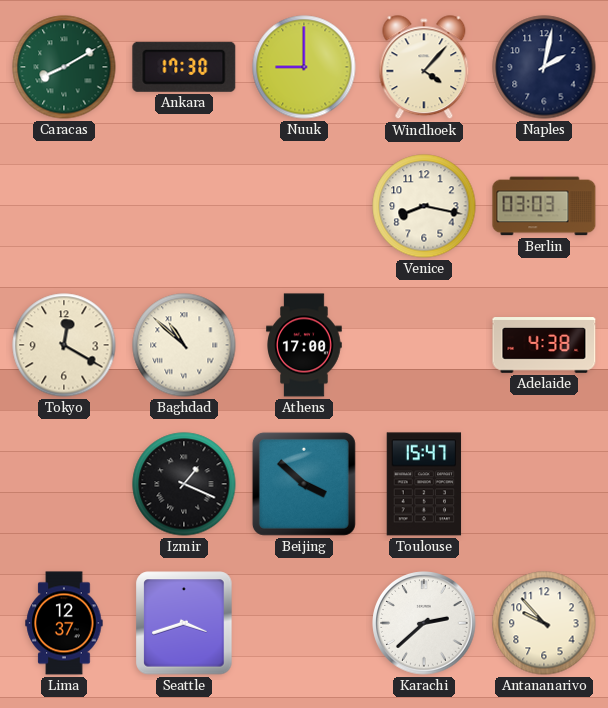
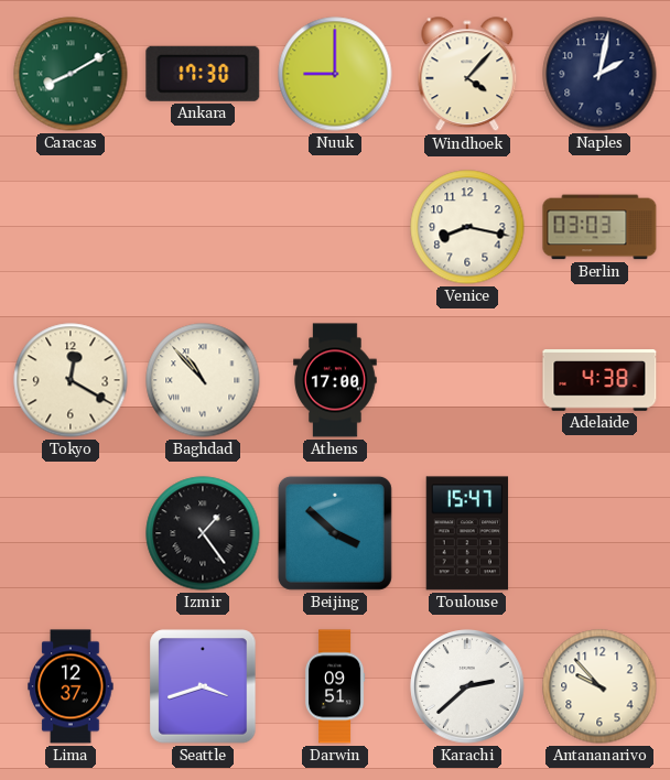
Baghdad: 10:52 -> 10:53 (203, 380)
Izmir: 1:19 -> 1:24 (203, 533)
Darwin: none -> 09:51 (336, 686)
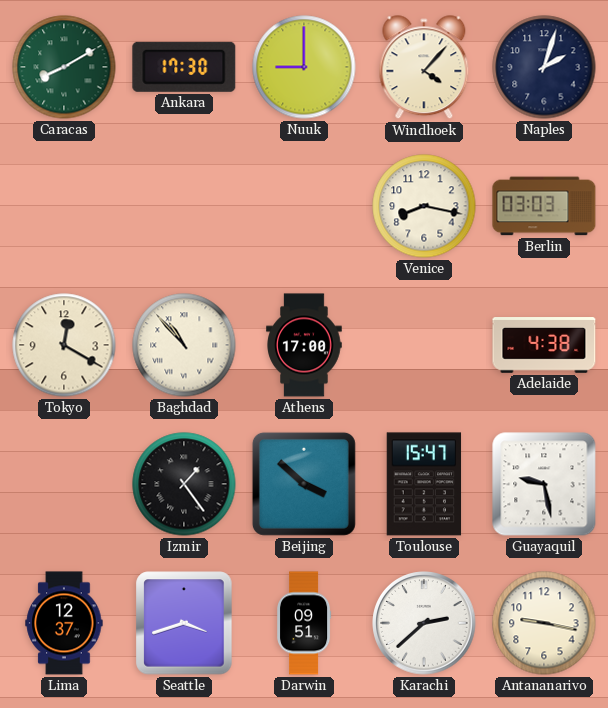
Naples: 2:02 -> 2:03 (544, 67)
Guayaquil: none -> 9:28 (544, 484)
Antananarivo: 9:53 -> 9:17 (544, 623)
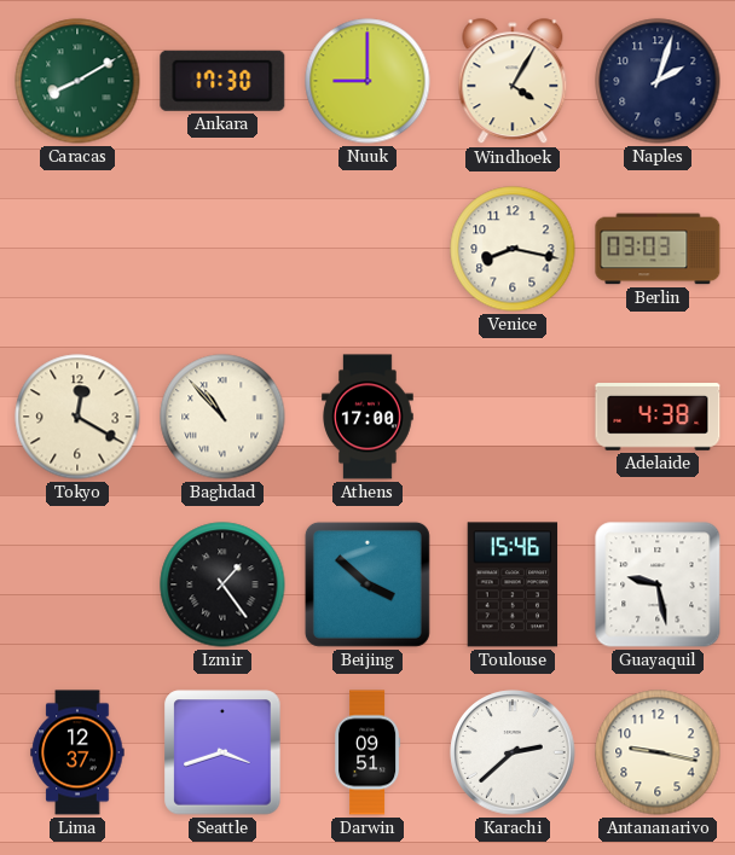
Windhoek: 4:07 -> 4:05 (513, 82)
Toulouse: 15:47 -> 15:46 (513, 584)
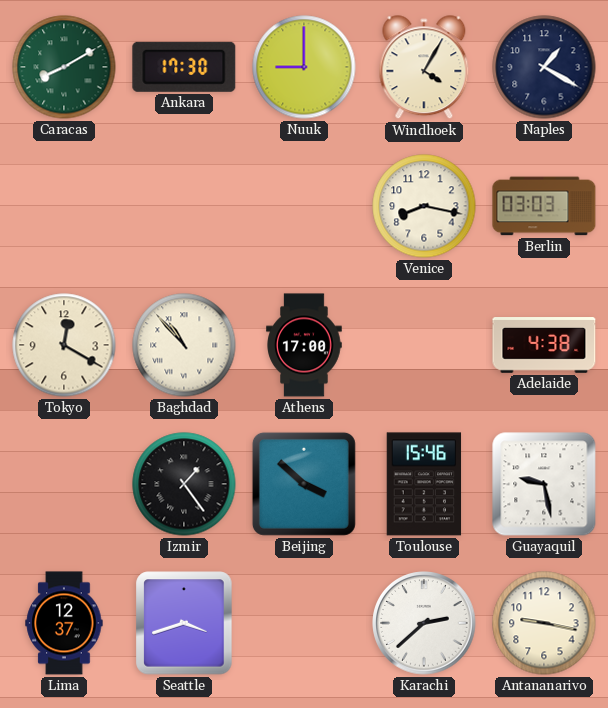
Naples: 2:03 -> 1:20 (544, 67)
Darwin: 09:51 -> none (369, 752)
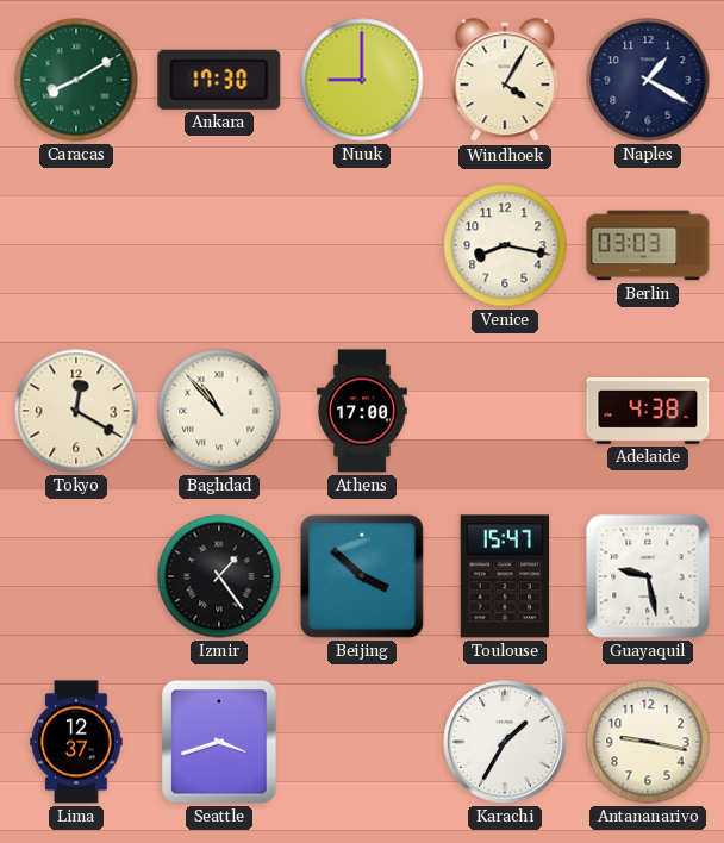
Toulouse: 15:46 -> 15:47 (505, 576)
Karachi: 2:38 -> 1:35 (505, 742)
